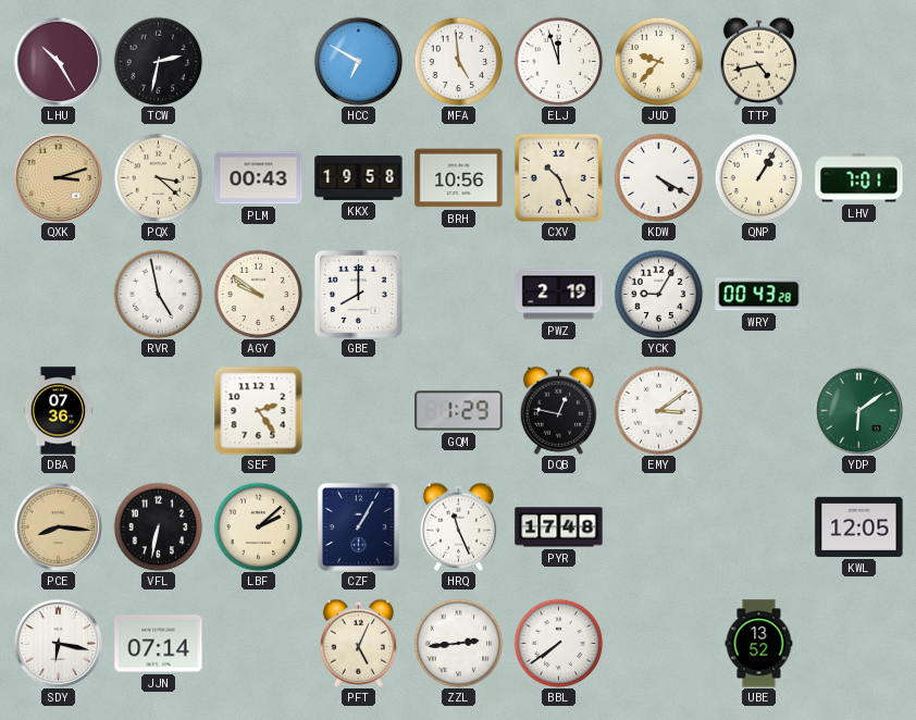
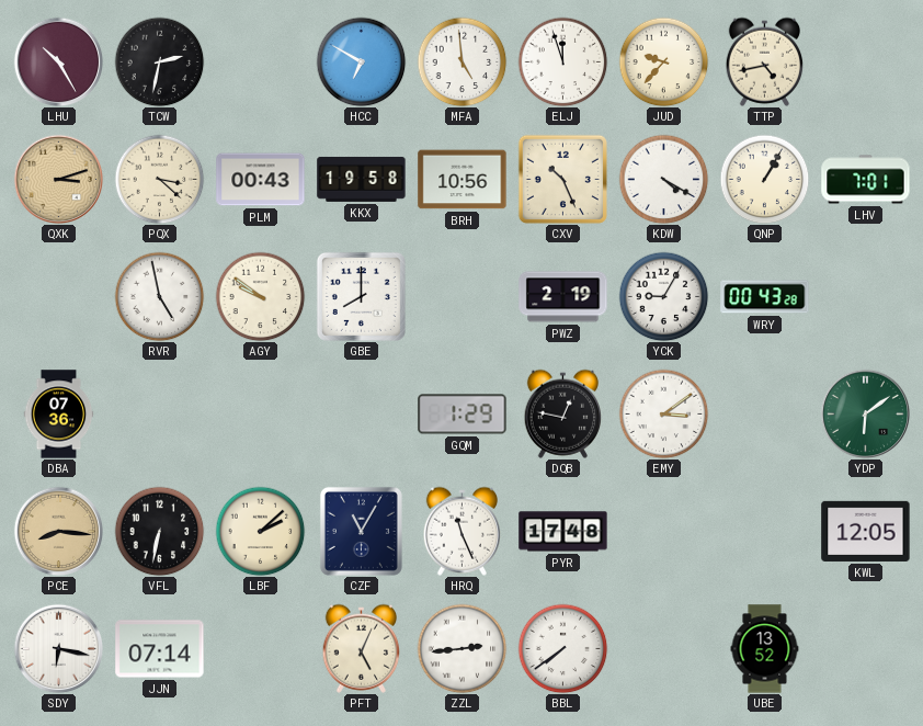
SEF: 2:24 -> none (258, 410)
CZF: 1:05 -> 11:05 (361, 531)
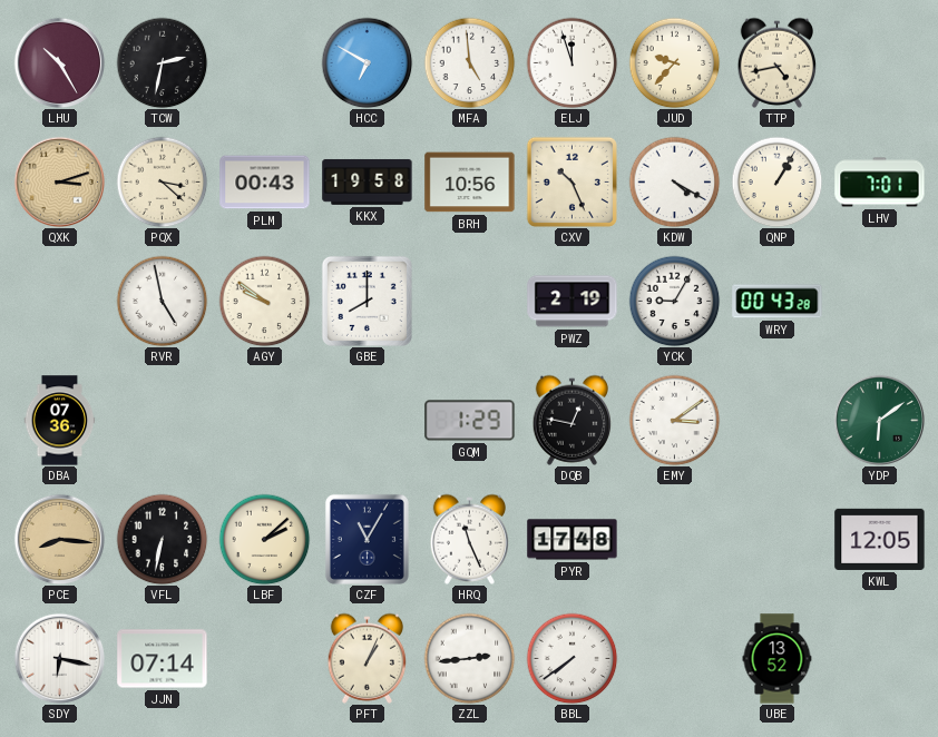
PFT: 5:04 -> 1:04 (367, 658)
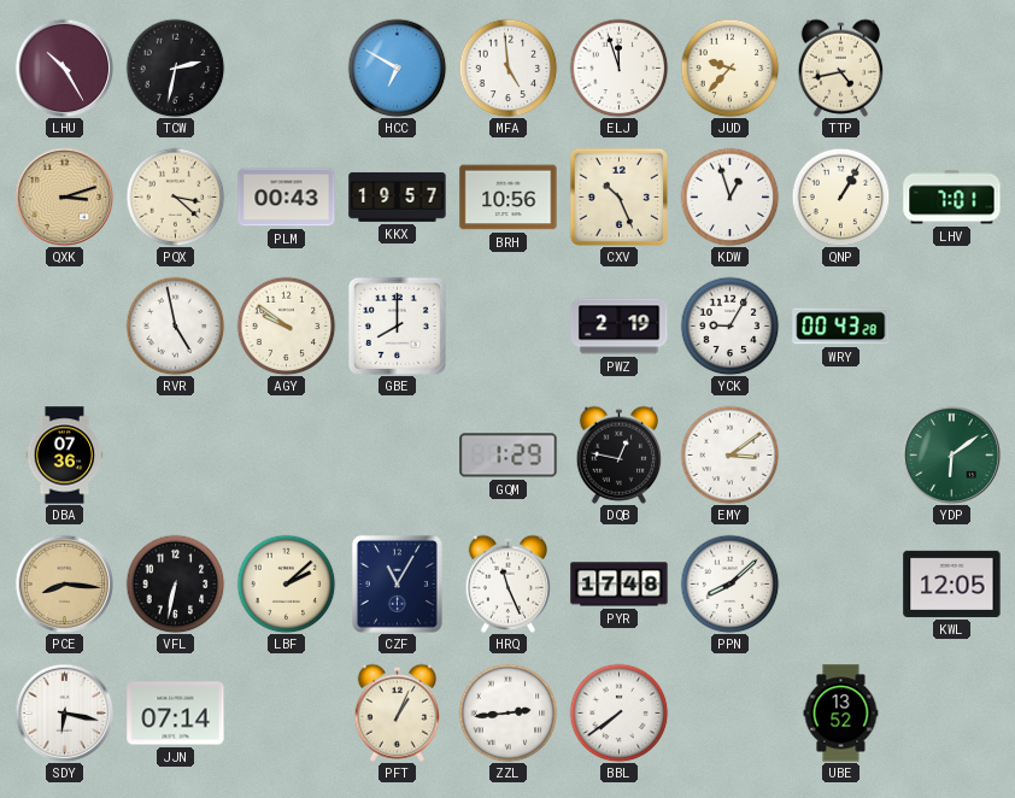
KKX: 19:58 -> 19:57 (398, 196)
KDW: 4:20 -> 12:57 (729, 196)
PPN: none -> 8:08 (729, 583)
